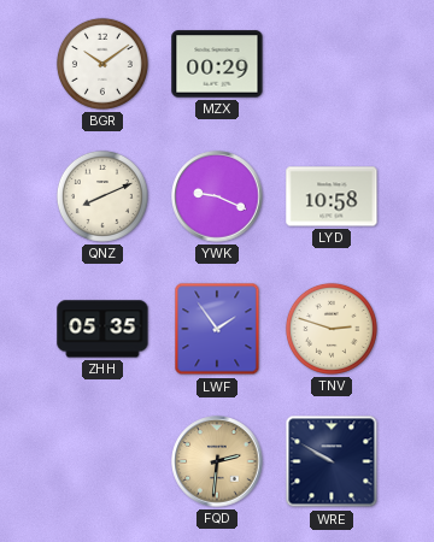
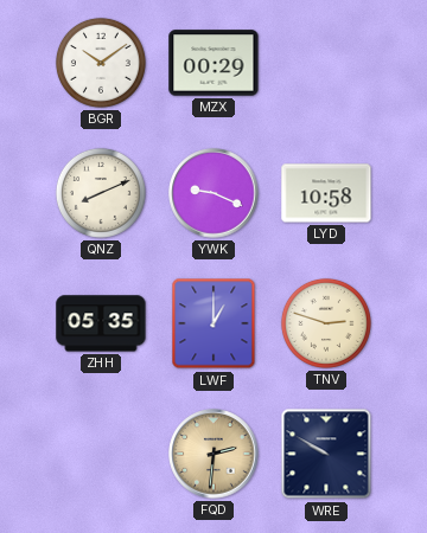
LWF: 1:54 -> 1:00 (213, 323)
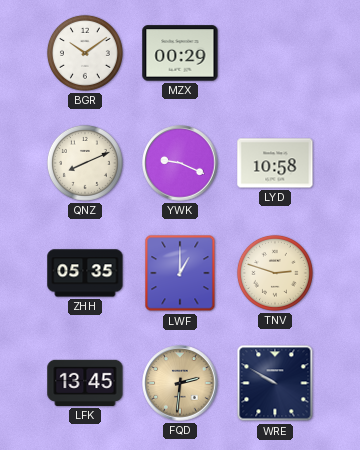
LFK: none -> 13:45 (85, 383)
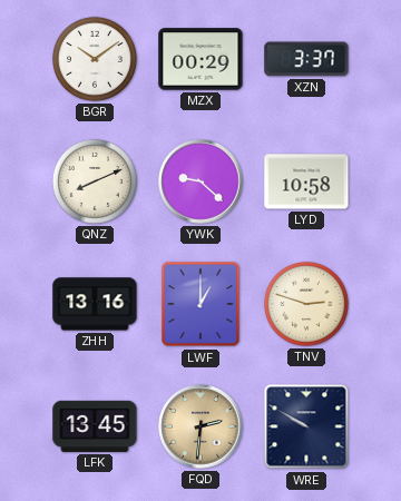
XZN: none -> 3:37 (306, 59)
YWK: 9:19 -> 9:22 (200, 181)
ZHH: 05:35 -> 13:16 (95, 304)
